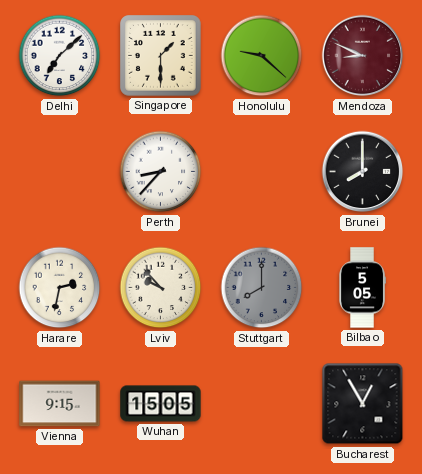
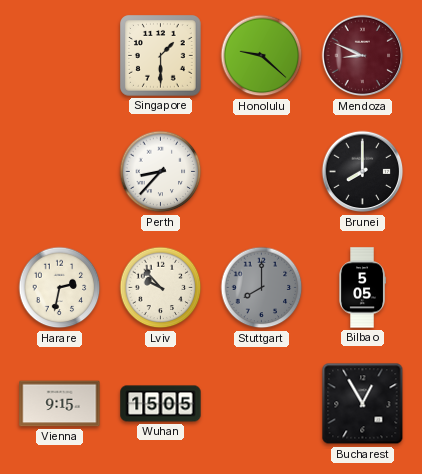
Delhi: 7:08 -> none (60, 56)
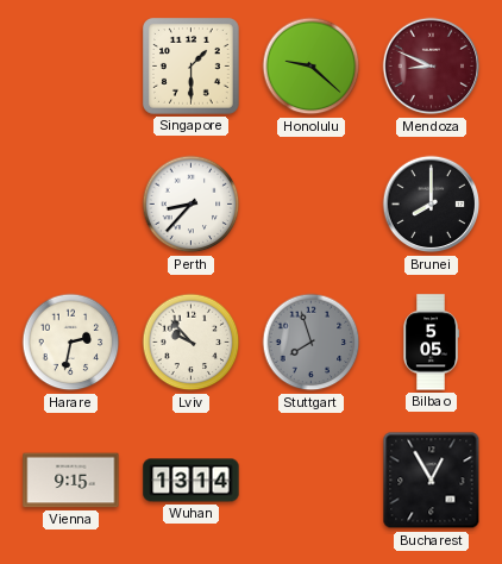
Stuttgart: 8:00 -> 7:57 (312, 343)
Wuhan: 15:05 -> 13:14 (192, 481)
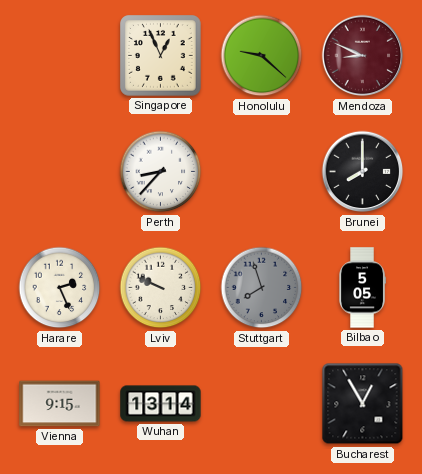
Singapore: 1:30 -> 12:56 (161, 56)
Harare: 2:32 -> 2:26 (60, 288)
Lviv: 9:53 -> 9:49 (161, 288)
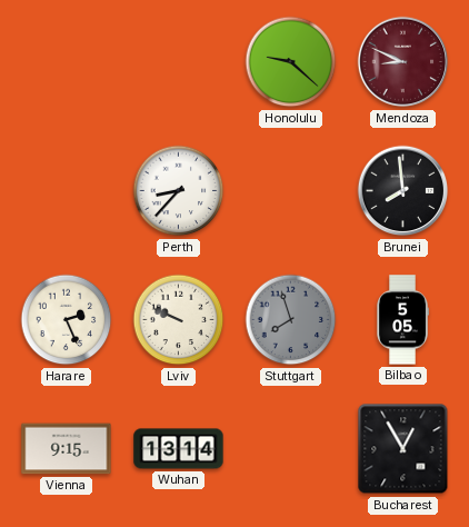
Singapore: 12:56 -> none (161, 56)
Brunei: 8:00 -> 7:59 (403, 191)
